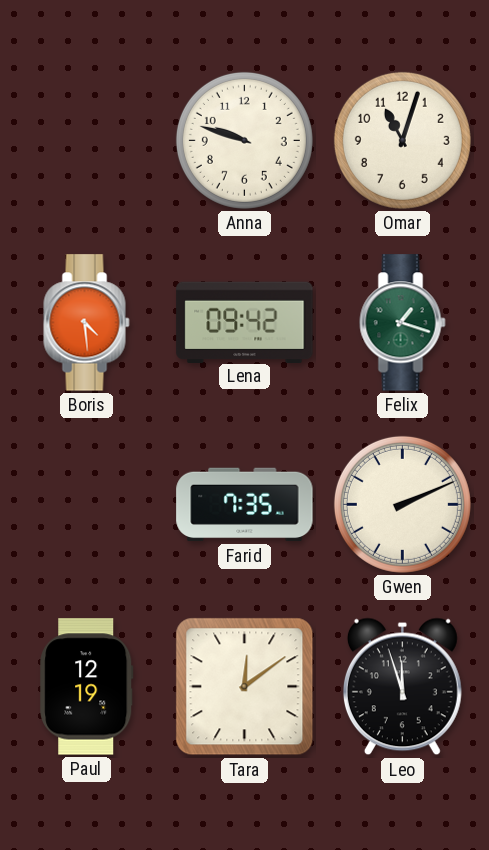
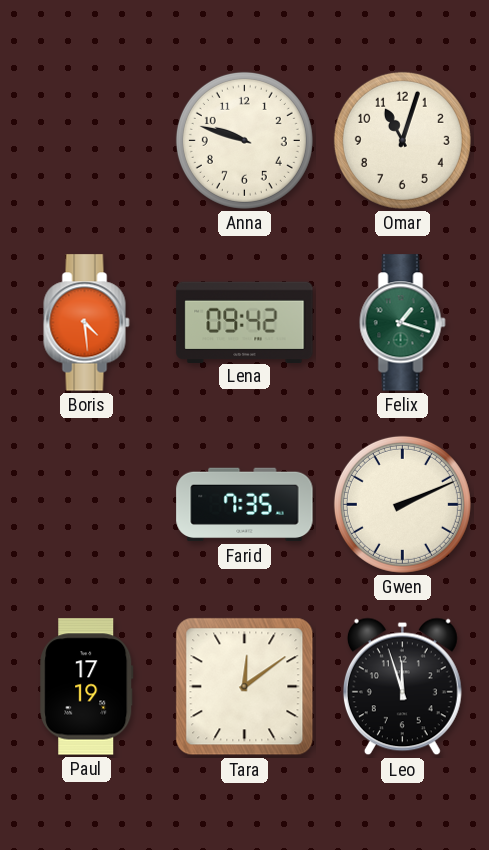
Paul: 12:19 -> 17:19 (87, 687)
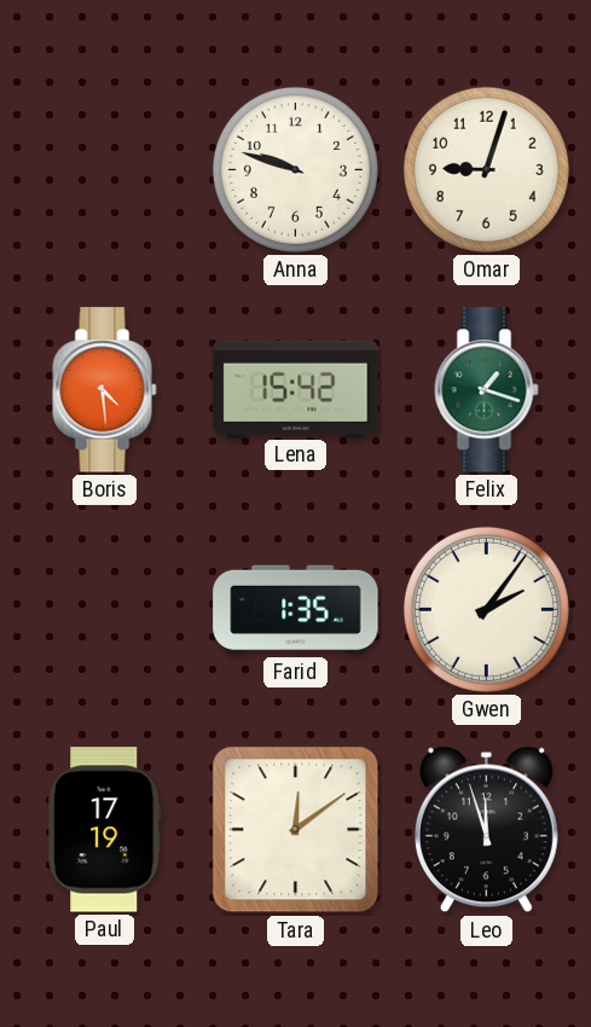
Omar: 11:03 -> 9:03 (486, 169)
Lena: 09:42 -> 15:42 (296, 389)
Farid: 7:35 -> 1:35 (296, 610)
Gwen: 2:11 -> 2:06 (486, 609)
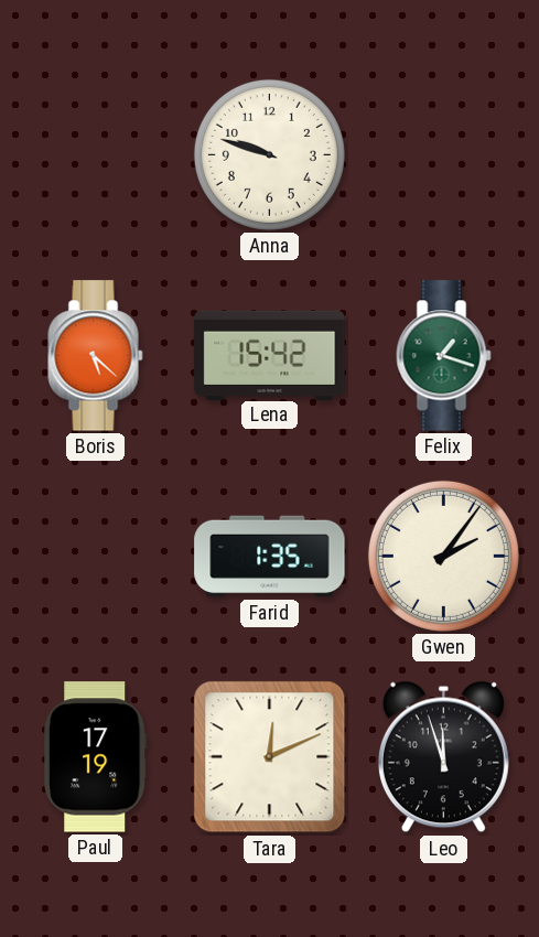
Omar: 9:03 -> none (486, 169)
Boris: 4:29 -> 5:22 (96, 356)
Tara: 12:09 -> 12:11 (270, 757)
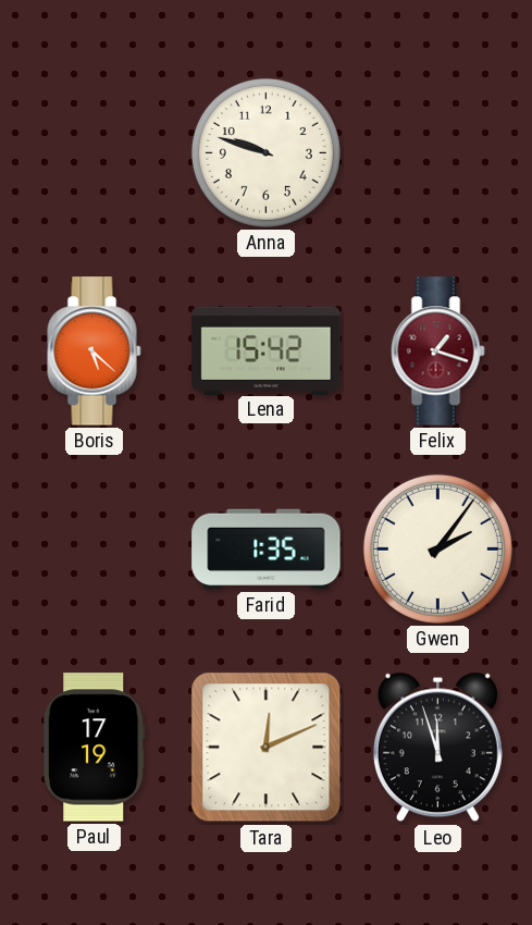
Felix dial: green -> burgundy (438, 351)
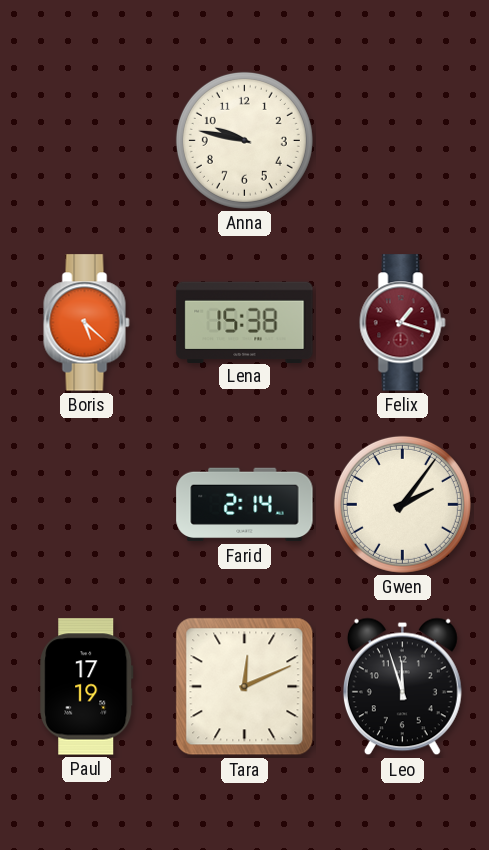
Anna: 9:48 -> 9:47 (244, 140)
Lena: 15:42 -> 15:38 (245, 322)
Farid: 1:35 -> 2:14 (245, 505)
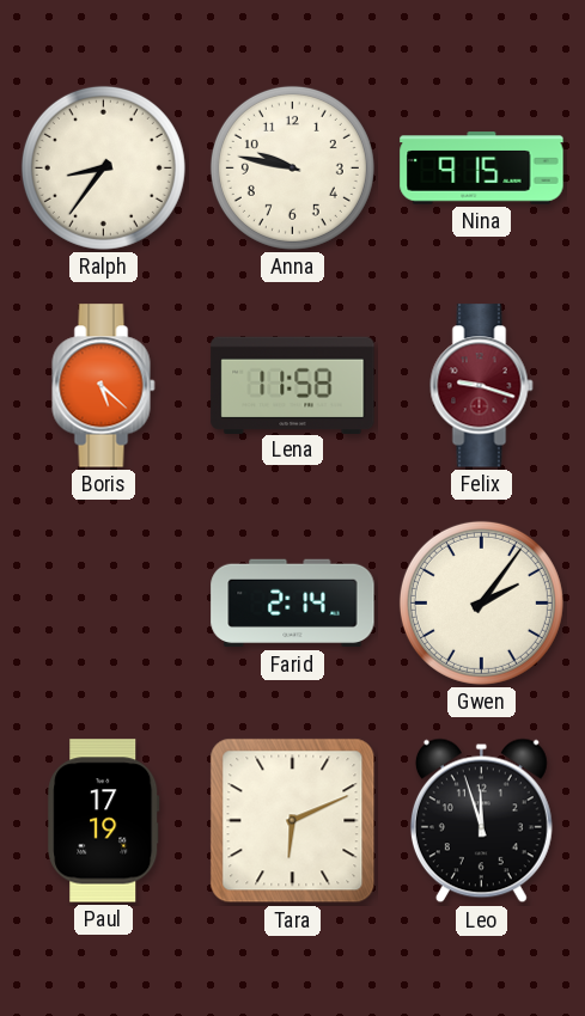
Ralph: none -> 8:36 (103, 167)
Nina: none -> 9:15 (482, 169)
Lena: 15:38 -> 11:58 (293, 385)
Felix: 1:18 -> 9:18 (482, 386)
Tara: 12:11 -> 6:11 (293, 821)
